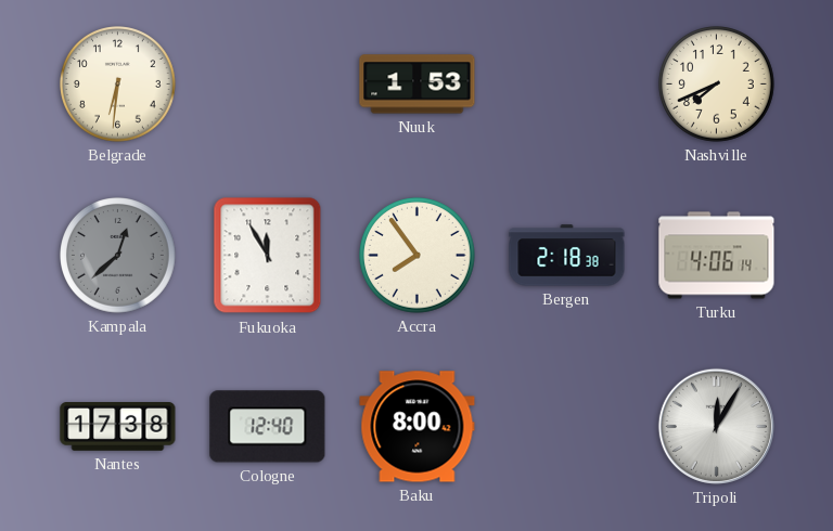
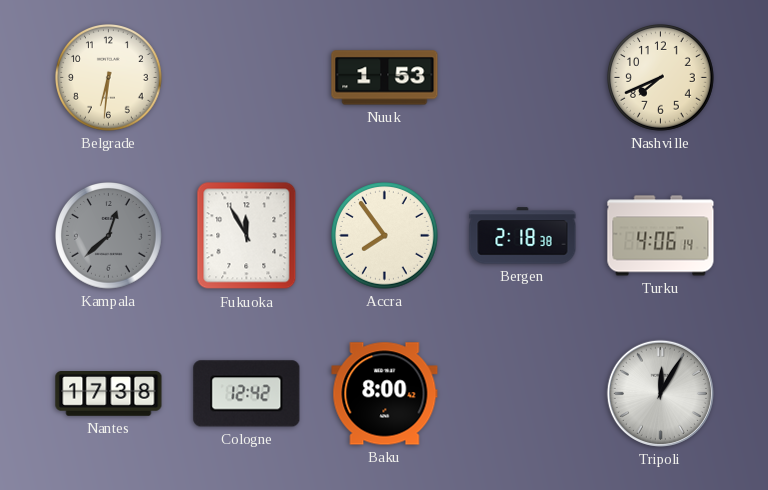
Cologne: 12:40 -> 12:42 (247, 394)
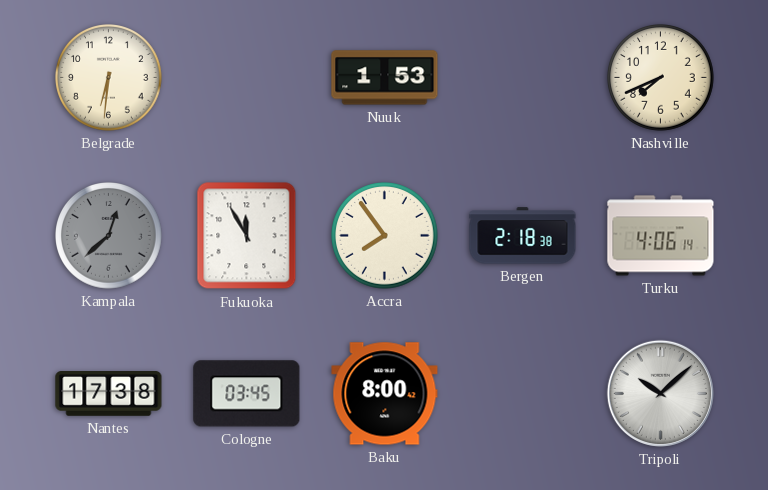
Cologne: 12:42 -> 03:45 (247, 394)
Tripoli: 12:05 -> 10:08 (660, 393)
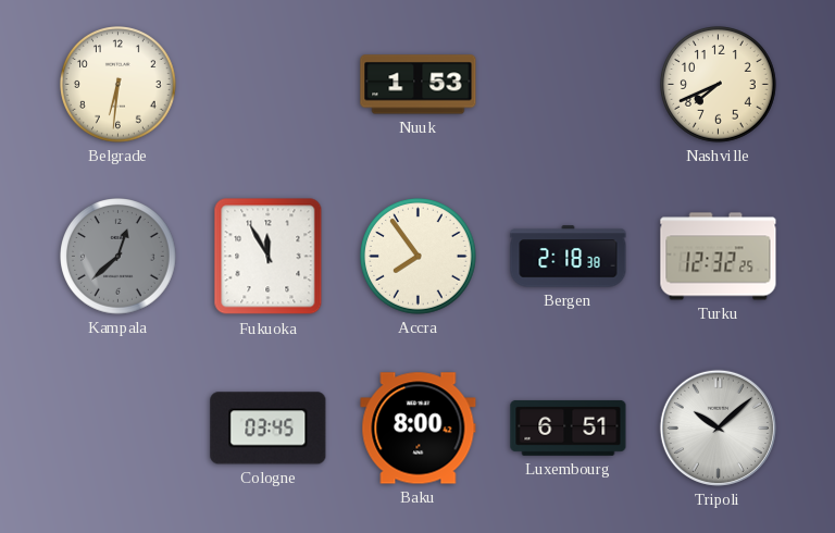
Turku: 4:06 -> 12:32 (719, 257)
Nantes: 17:38 -> none (109, 394)
Luxembourg: none -> 6:51 (569, 427)
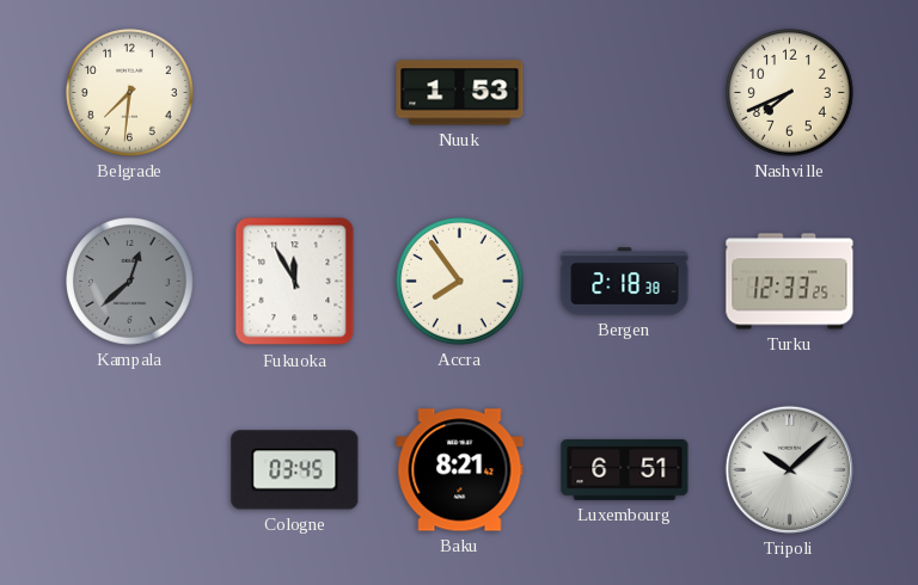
Belgrade: 6:31 -> 7:31 (130, 93)
Turku: 12:32 -> 12:33 (790, 282)
Baku: 8:00 -> 8:21 (460, 470)
